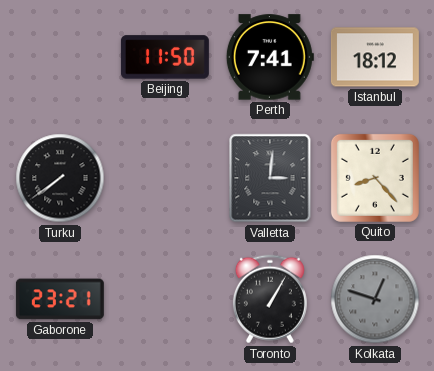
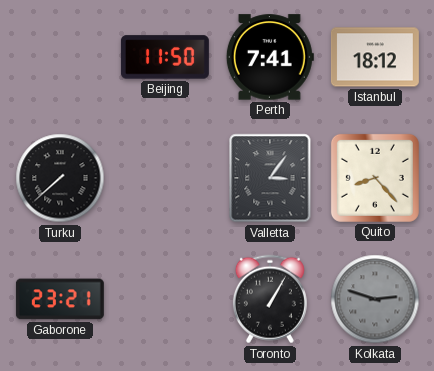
Turku: 7:39 -> 7:38 (60, 178)
Valletta: 3:01 -> 3:06 (270, 178)
Kolkata: 12:48 -> 2:48 (375, 299)
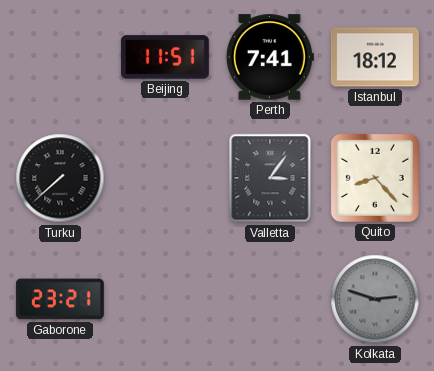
Beijing: 11:50 -> 11:51 (165, 57)
Toronto: 1:05 -> none (270, 299)
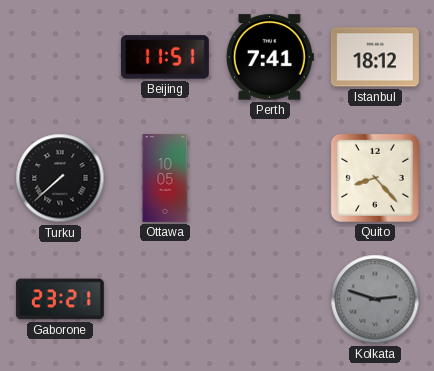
Ottawa: none -> 10:05 (165, 178)
Valletta: 3:06 -> none (270, 178)
